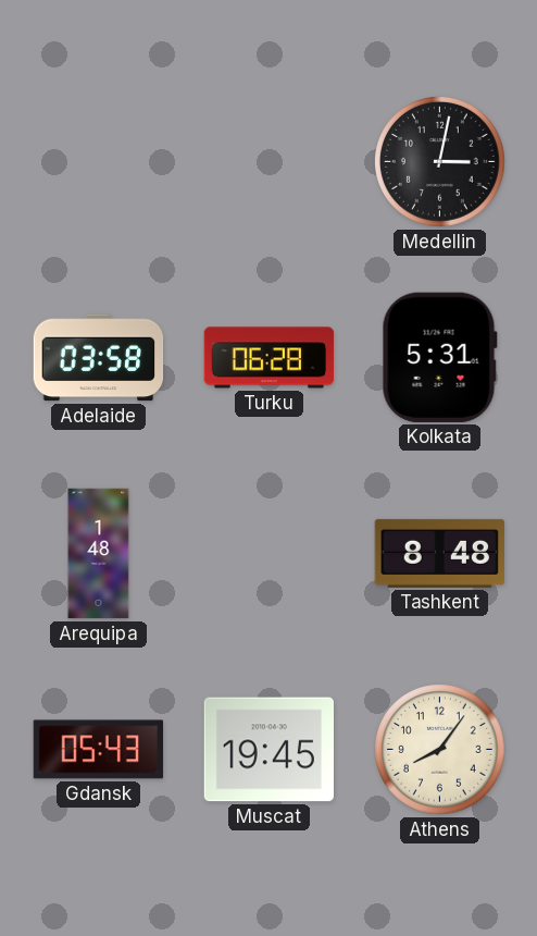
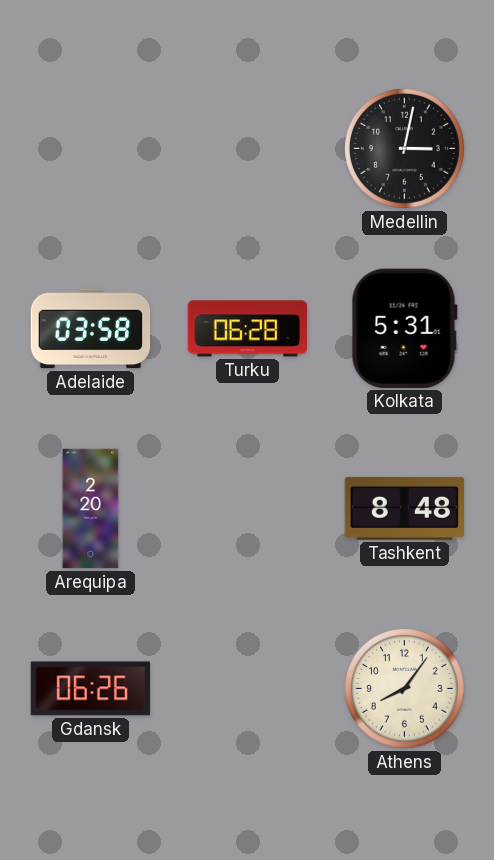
Arequipa: 1:48 -> 2:20 (91, 509)
Gdansk: 05:43 -> 06:26 (91, 689)
Muscat: 19:45 -> none (270, 750)
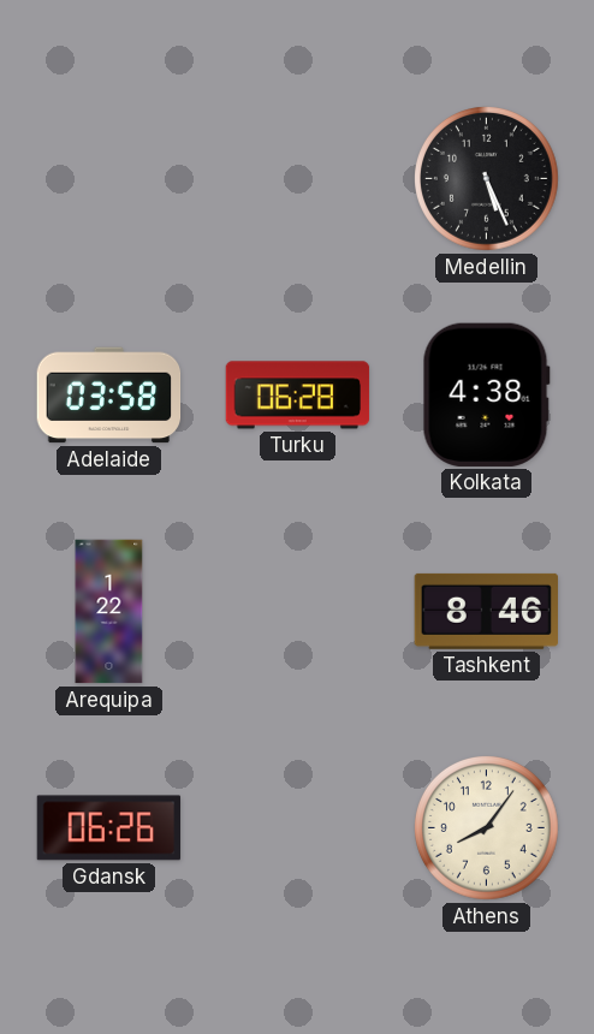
Medellin: 3:02 -> 5:26 (487, 179)
Kolkata: 5:31 -> 4:38 (486, 394)
Arequipa: 2:20 -> 1:22 (109, 612)
Tashkent: 8:48 -> 8:46 (486, 611)
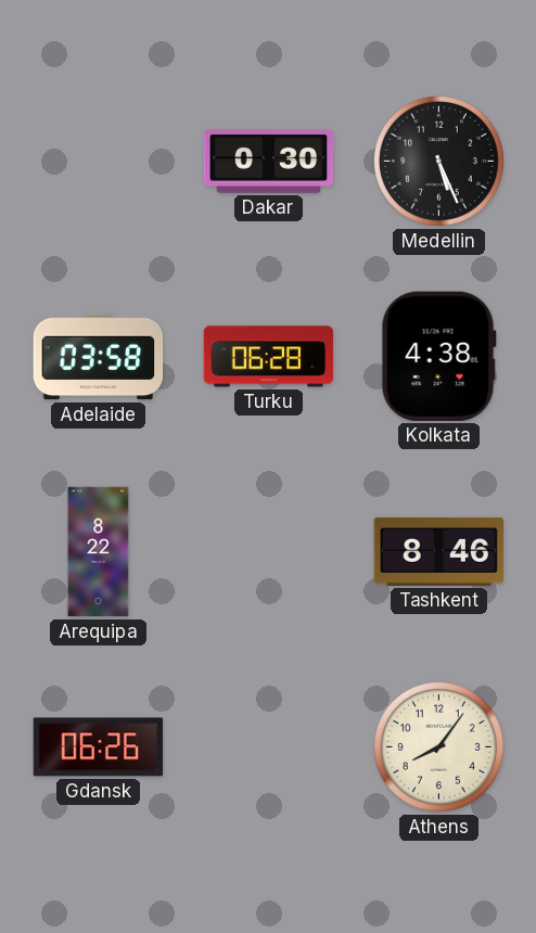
Dakar: none -> 0:30 (269, 161)
Arequipa: 1:22 -> 8:22 (99, 552)
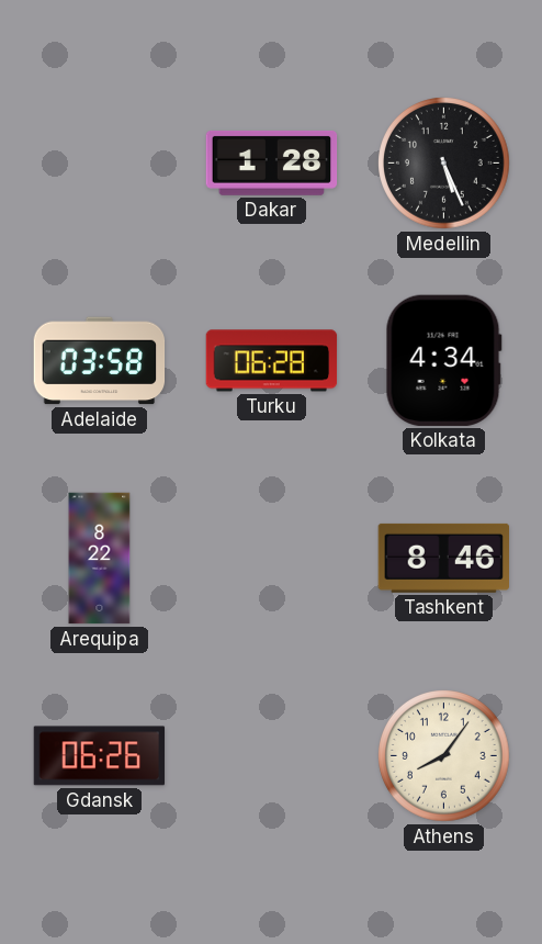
Dakar: 0:30 -> 1:28 (272, 162)
Kolkata: 4:38 -> 4:34 (443, 360)
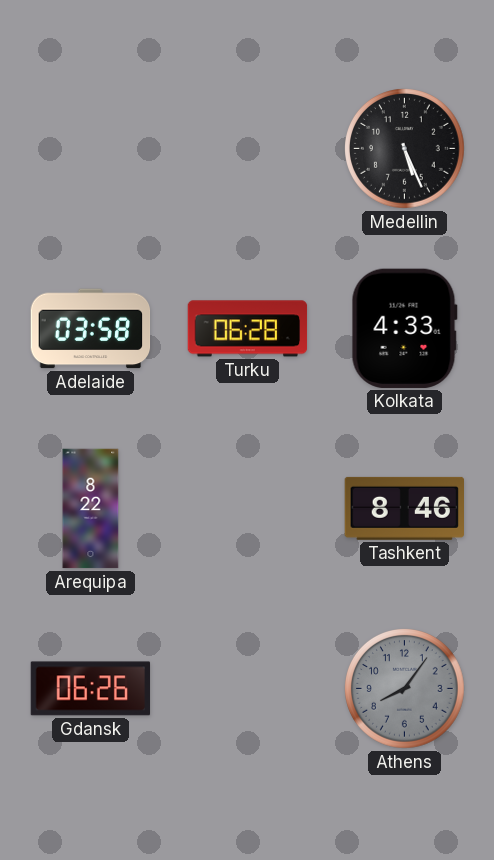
Dakar: 1:28 -> none (272, 162)
Kolkata: 4:34 -> 4:33 (404, 328)
Athens dial: cream -> grey (405, 689)
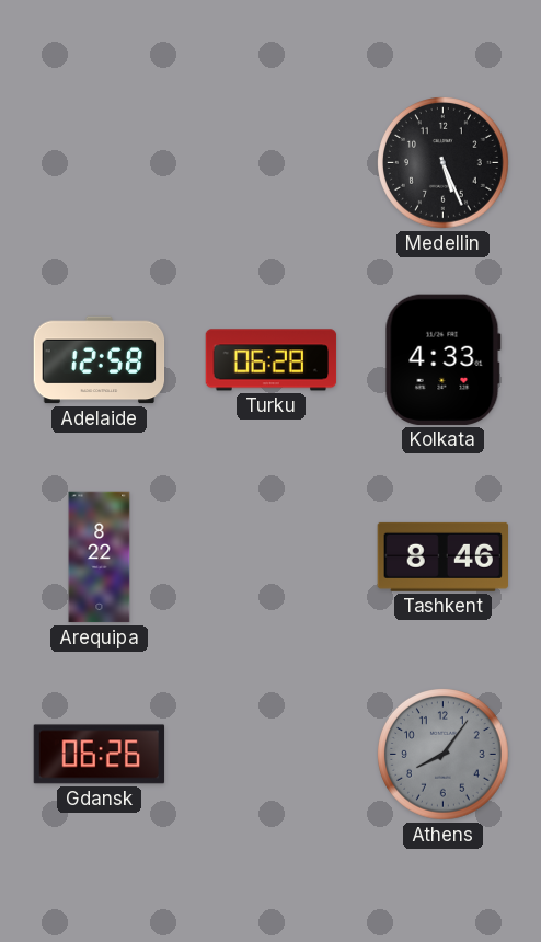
Adelaide: 03:58 -> 12:58 (100, 360)
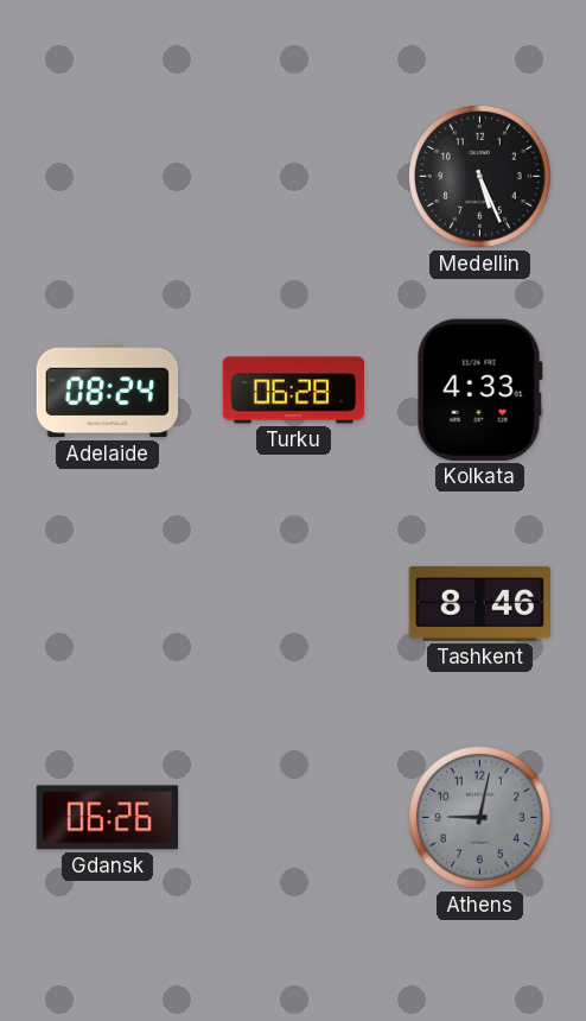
Adelaide: 12:58 -> 08:24 (108, 391)
Arequipa: 8:22 -> none (100, 558)
Athens: 8:06 -> 9:02 (480, 818)
